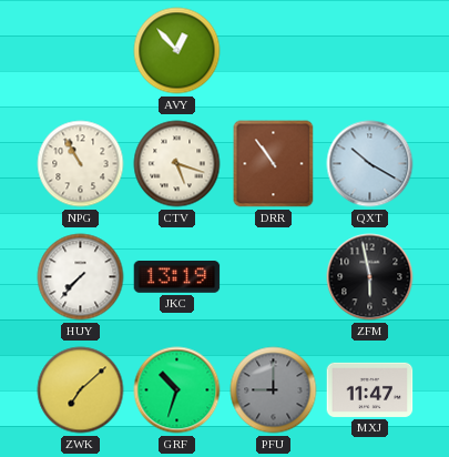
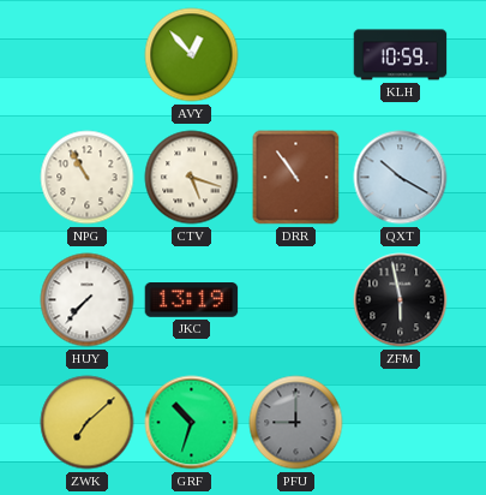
KLH: none -> 10:59 (401, 55)
MXJ: 11:47 -> none (370, 389)
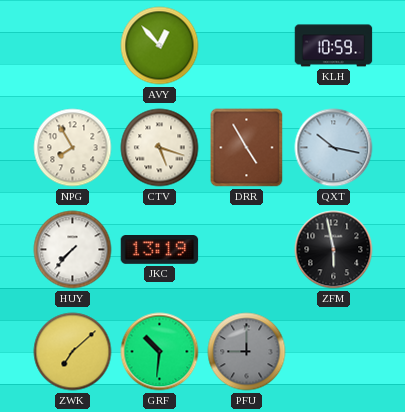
NPG: 10:55 -> 7:55 (73, 148)
DRR: 10:54 -> 4:55 (247, 148)
QXT: 10:20 -> 10:17 (334, 148)
GRF: 10:33 -> 10:31 (160, 352)
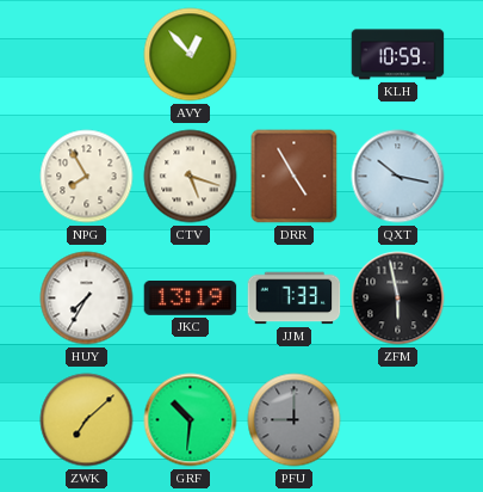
HUY: 7:37 -> 7:35 (87, 299)
JJM: none -> 7:33 (295, 299)
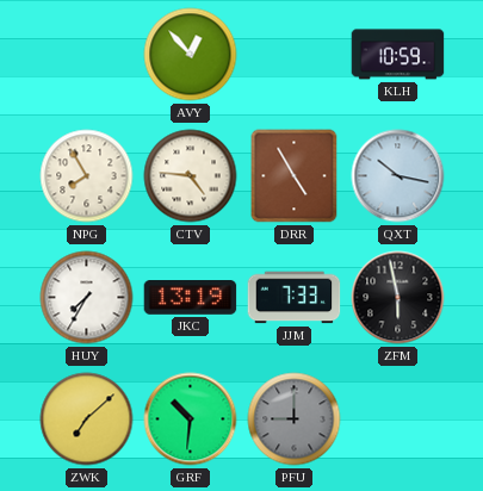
CTV: 5:18 -> 4:46 (191, 176)
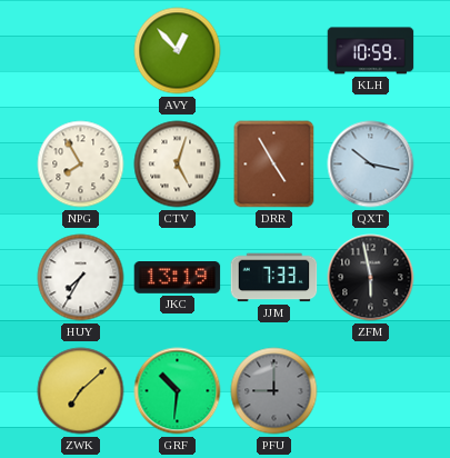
CTV: 4:46 -> 5:03 (178, 165)
